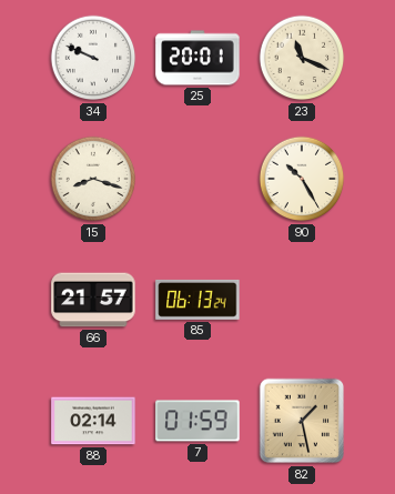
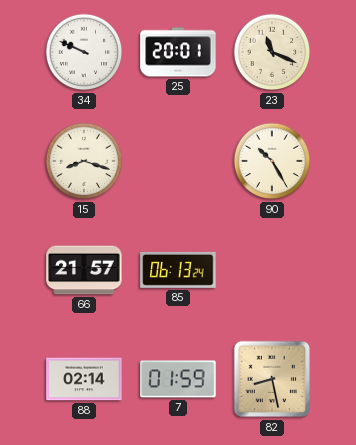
82: 1:28 -> 8:28 (272, 379)
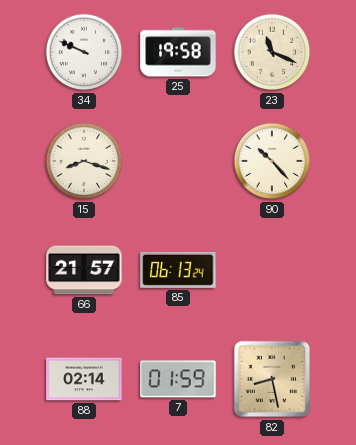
25: 20:01 -> 19:58 (178, 52)
90: 10:25 -> 10:23 (272, 161)
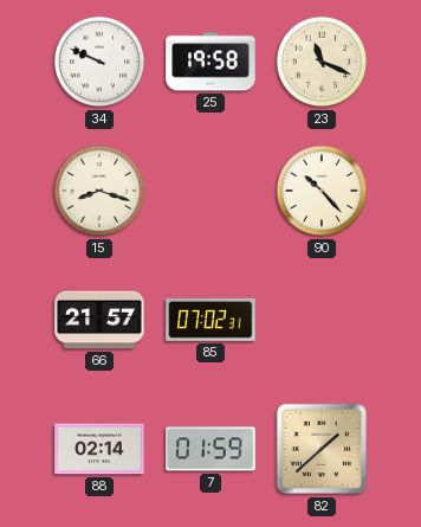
85: 06:13 -> 07:02 (210, 320)
82: 8:28 -> 1:38 (322, 449)
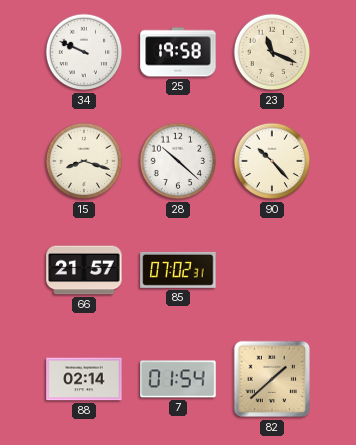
28: none -> 10:22 (178, 161)
7: 01:59 -> 01:54 (178, 379)
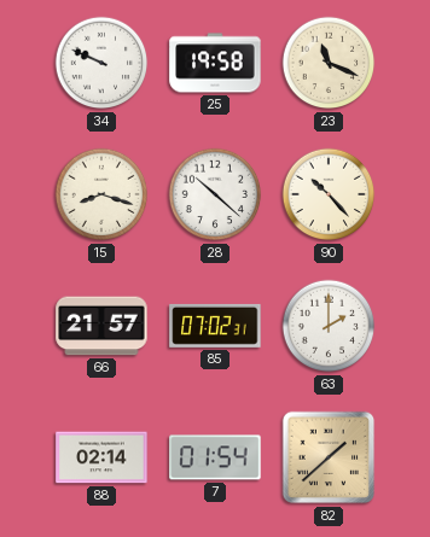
63: none -> 2:00 (329, 326)
